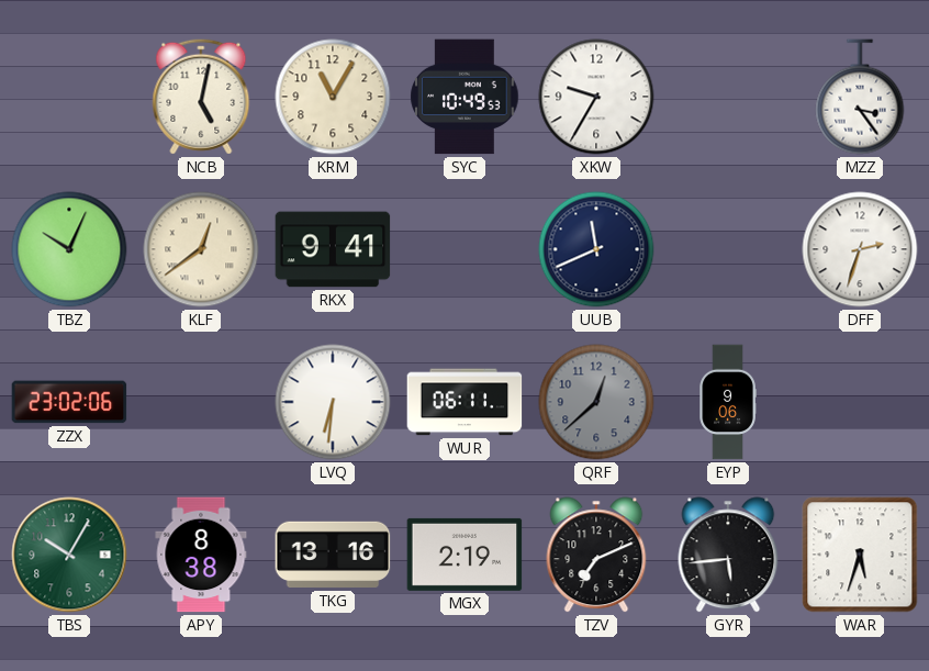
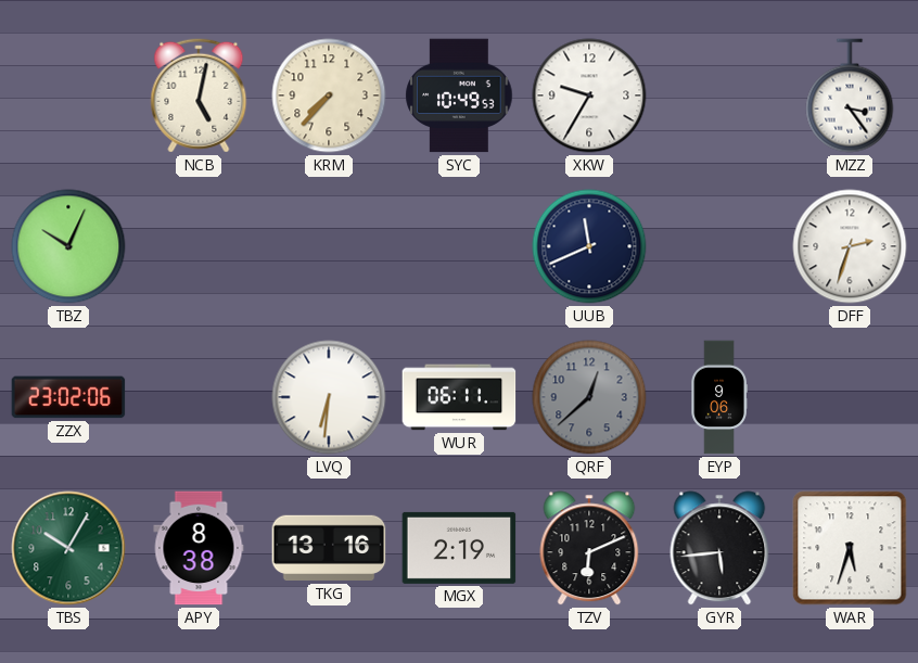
KRM: 11:05 -> 7:37 (329, 95)
KLF: 12:39 -> none (201, 249)
RKX: 9:41 -> none (333, 249)
TZV: 7:11 -> 6:11 (589, 548)
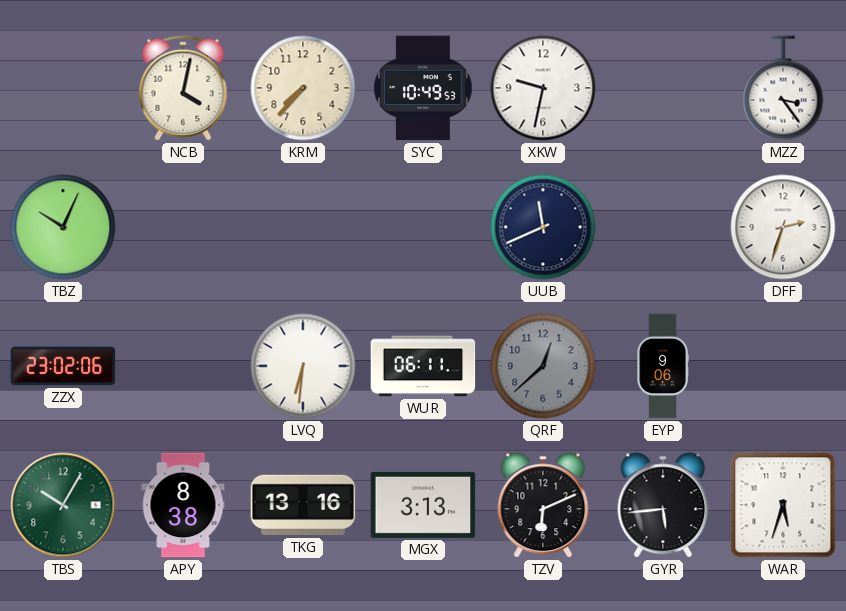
NCB: 5:02 -> 4:02 (183, 88)
XKW: 9:35 -> 9:32 (543, 88)
MGX: 2:19 -> 3:13 (423, 505)
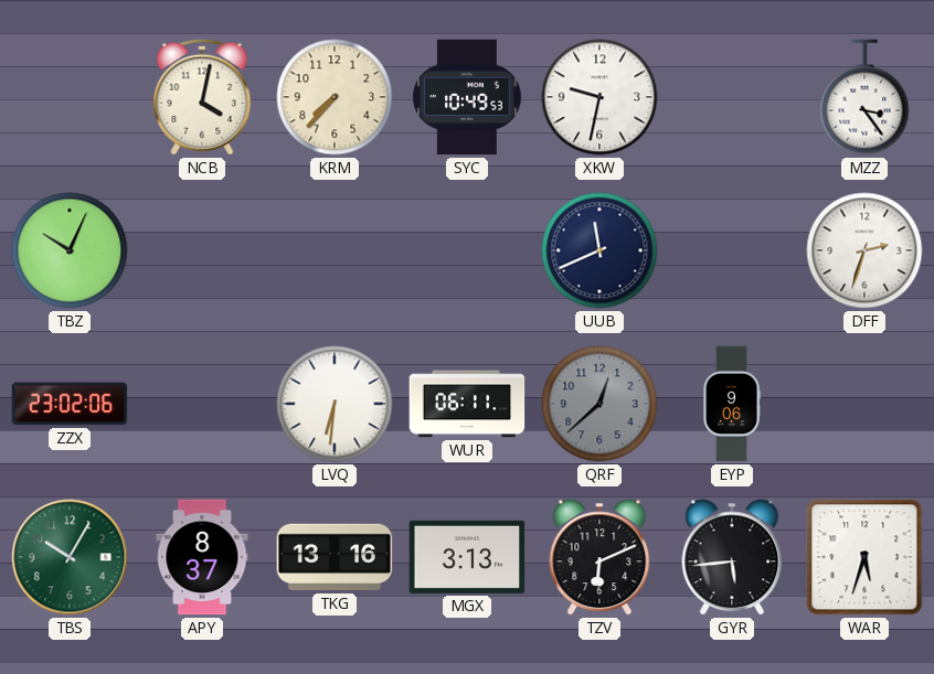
APY: 8:38 -> 8:37 (202, 557)
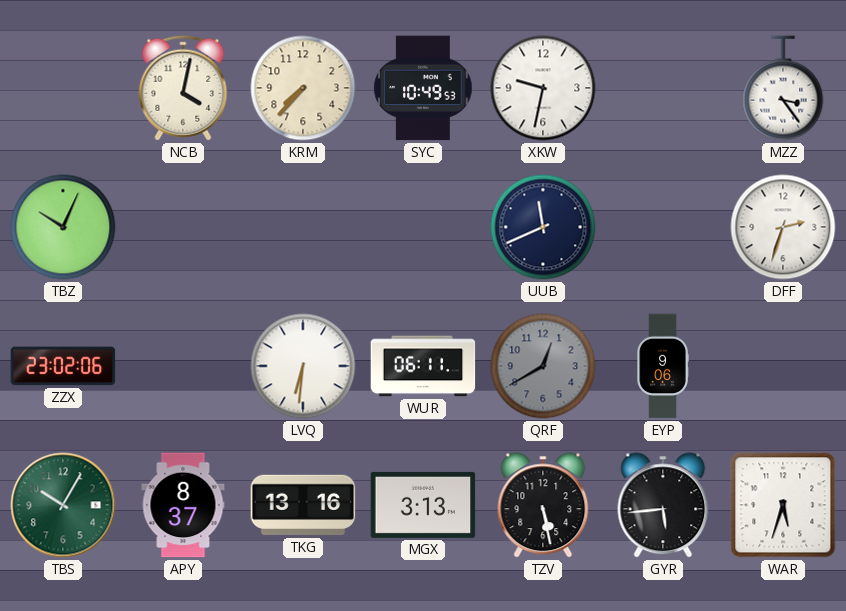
QRF: 12:38 -> 12:40 (543, 366)
TZV: 6:11 -> 5:28 (543, 505)
